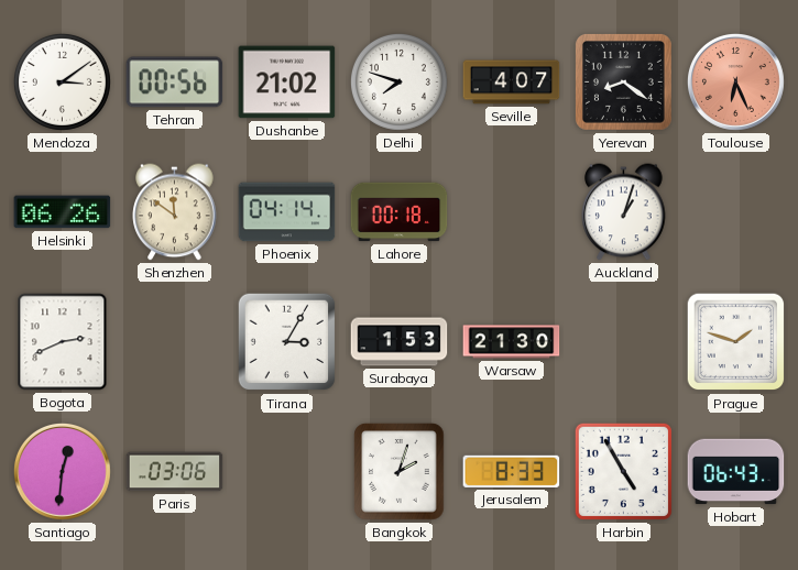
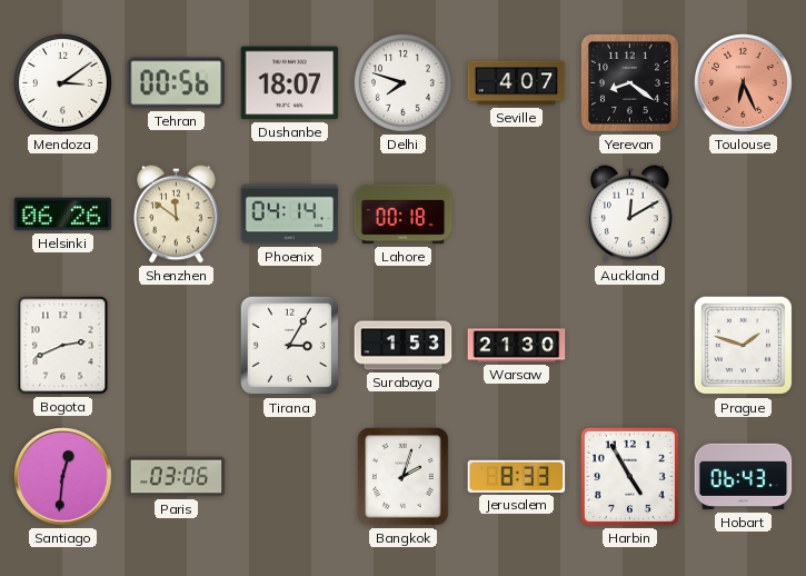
Dushanbe: 21:02 -> 18:07 (290, 83)
Auckland: 1:03 -> 12:10 (630, 215)
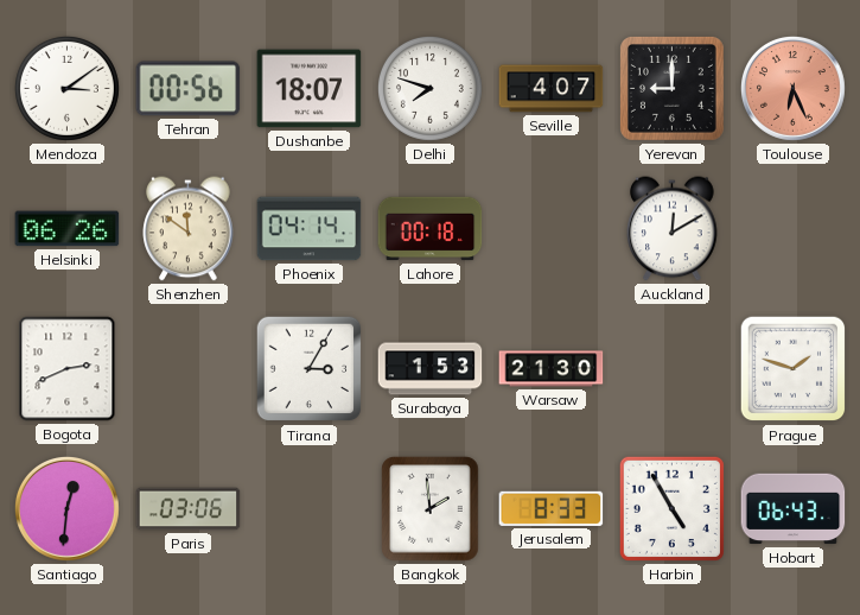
Yerevan: 8:21 -> 9:00 (671, 88)
Bangkok: 2:03 -> 1:59 (431, 509)
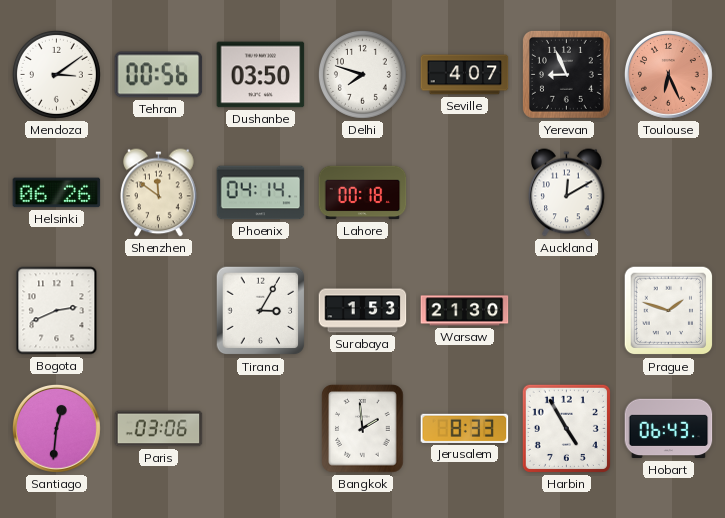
Dushanbe: 18:07 -> 03:50 (261, 75)
Yerevan: 9:00 -> 8:56 (566, 74)
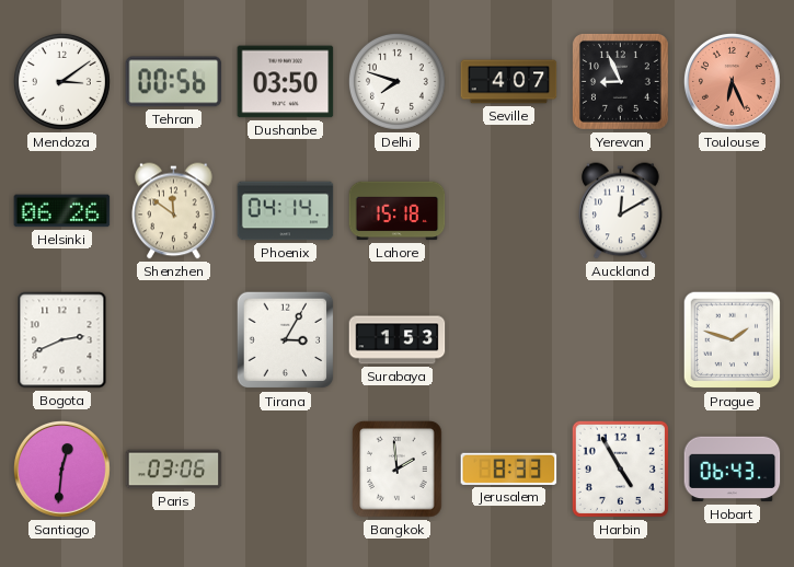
Lahore: 00:18 -> 15:18 (398, 211)
Warsaw: 21:30 -> none (465, 311)
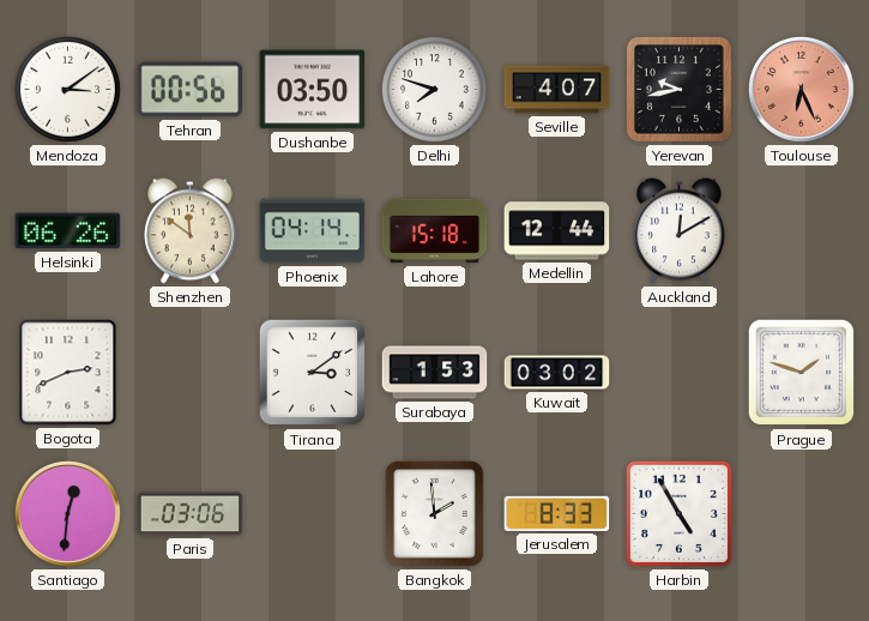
Yerevan: 8:56 -> 9:43 (678, 89)
Medellin: none -> 12:44 (557, 231)
Tirana: 3:05 -> 3:09 (313, 373)
Kuwait: none -> 03:02 (557, 373)
Hobart: 06:43 -> none (733, 470)
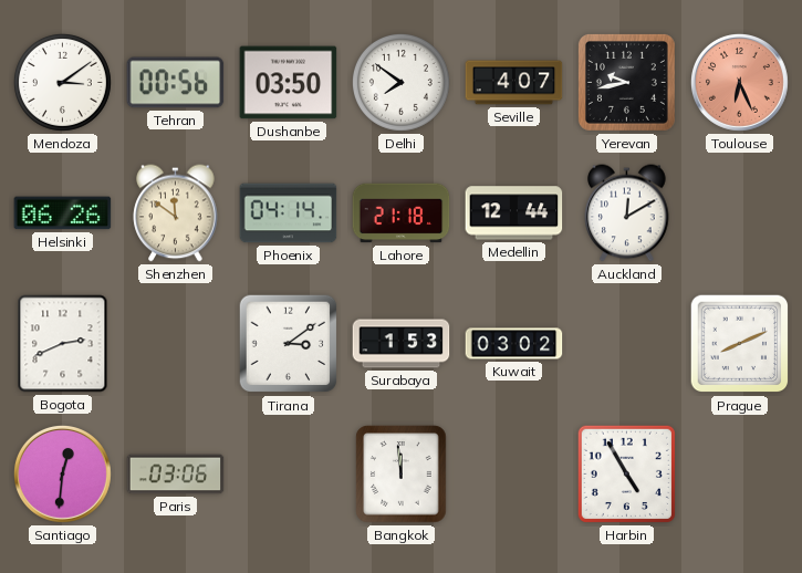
Delhi: 7:48 -> 7:51 (400, 82)
Lahore: 15:18 -> 21:18 (402, 213)
Prague: 1:48 -> 8:11 (740, 344)
Bangkok: 1:59 -> 11:59 (402, 475)
Jerusalem: 8:33 -> none (557, 513)
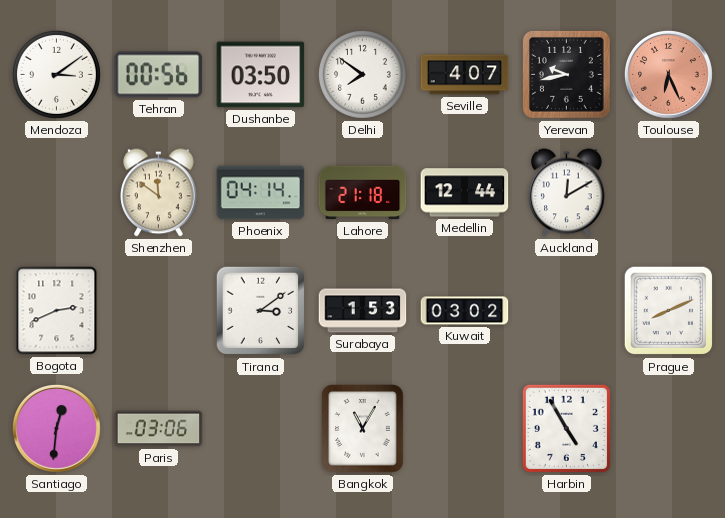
Helsinki: 06:26 -> none (63, 213)
Bangkok: 11:59 -> 11:05 (363, 429)
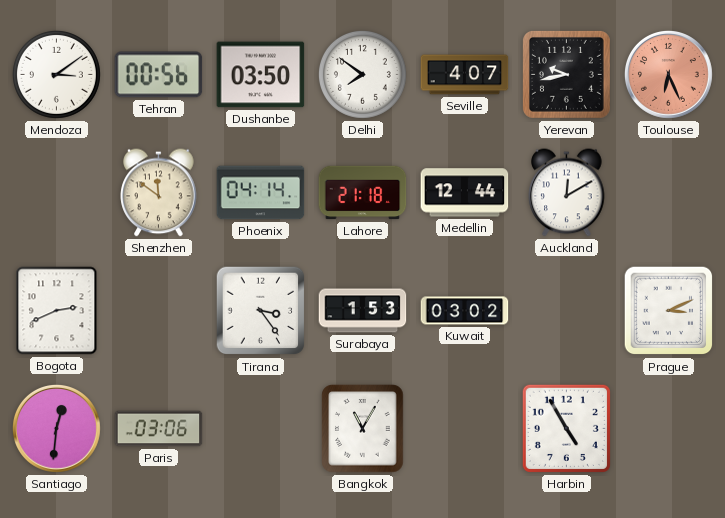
Tirana: 3:09 -> 3:24 (261, 311)
Prague: 8:11 -> 3:11 (669, 311)
